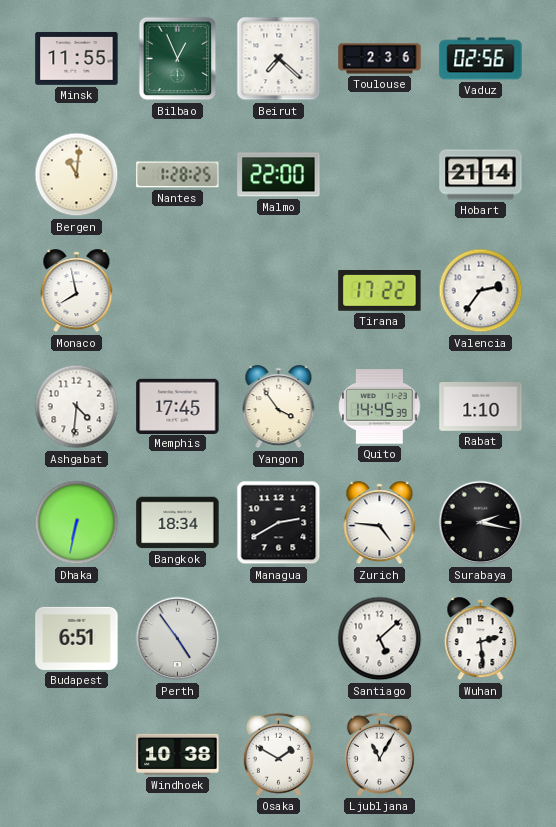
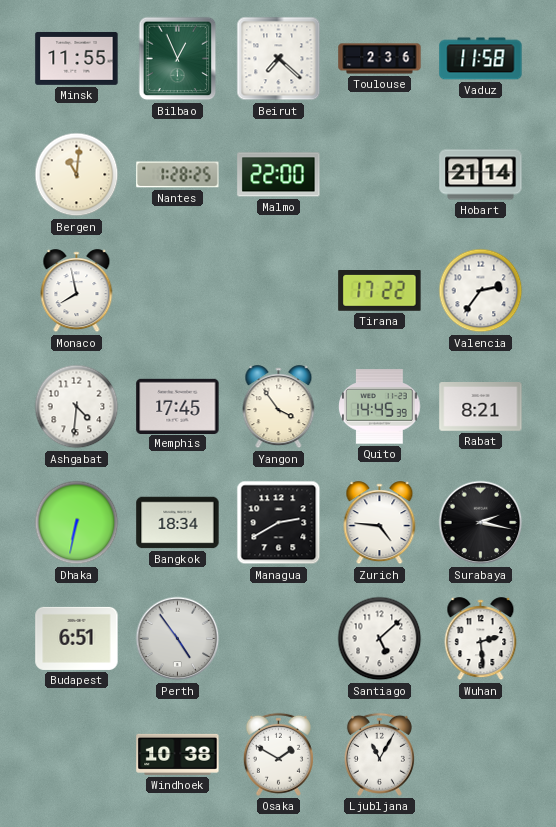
Vaduz: 02:56 -> 11:58 (481, 59)
Rabat: 1:10 -> 8:21 (481, 407)
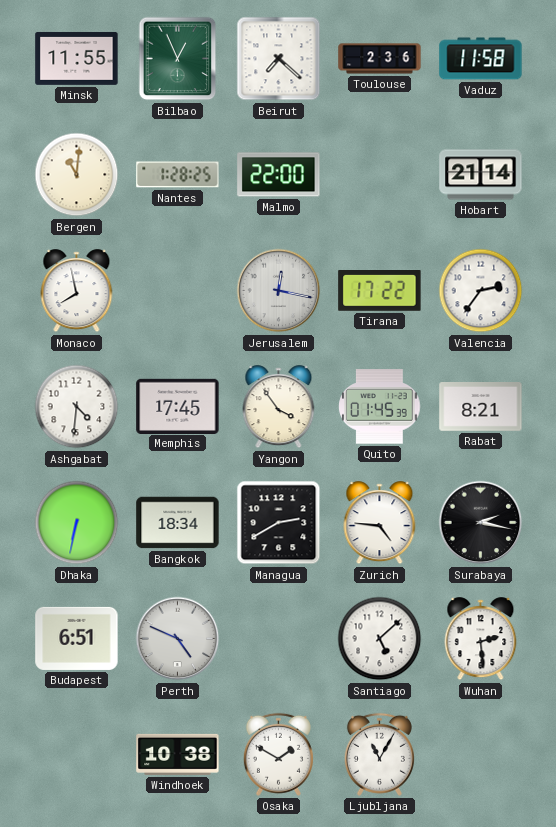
Jerusalem: none -> 12:17 (279, 291)
Quito: 14:45 -> 01:45 (380, 407)
Perth: 4:54 -> 4:49 (178, 639)
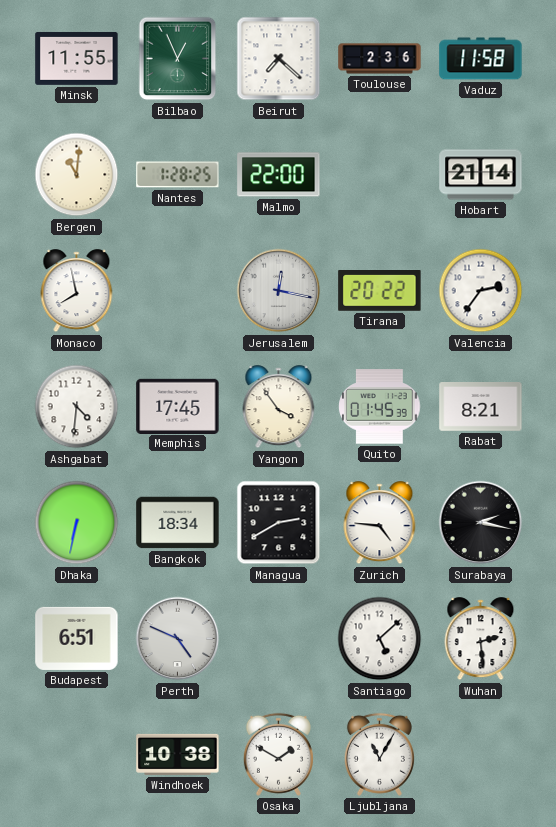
Tirana: 17:22 -> 20:22 (380, 291)
